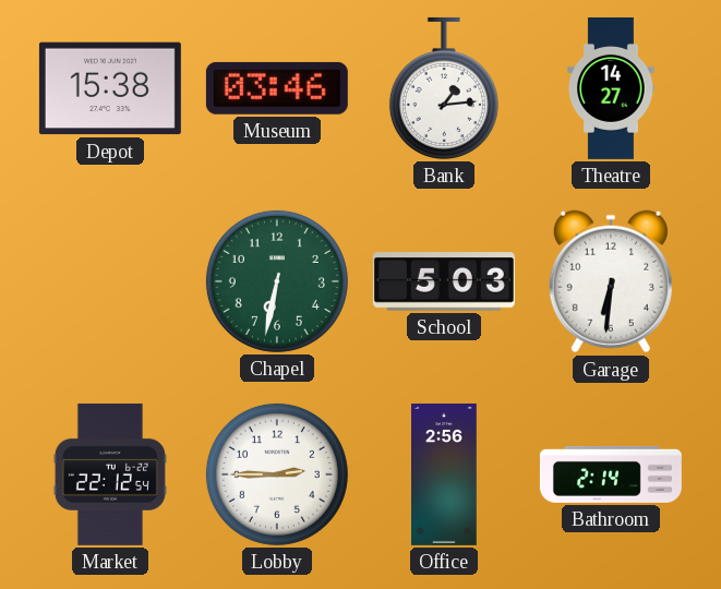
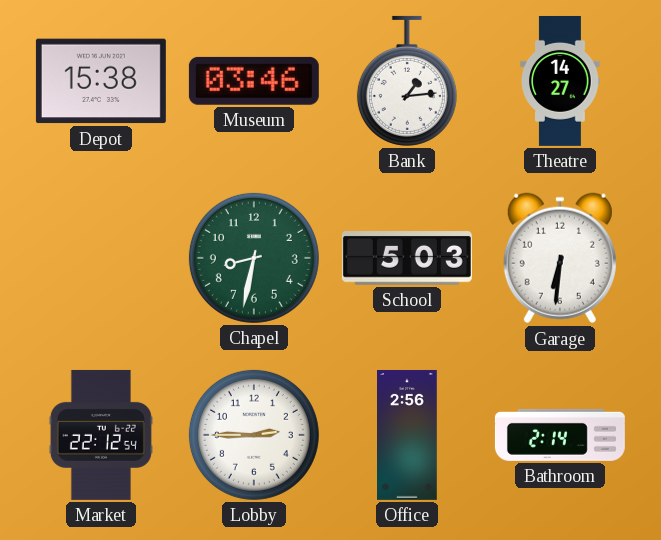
Chapel: 6:32 -> 8:32 (254, 258)
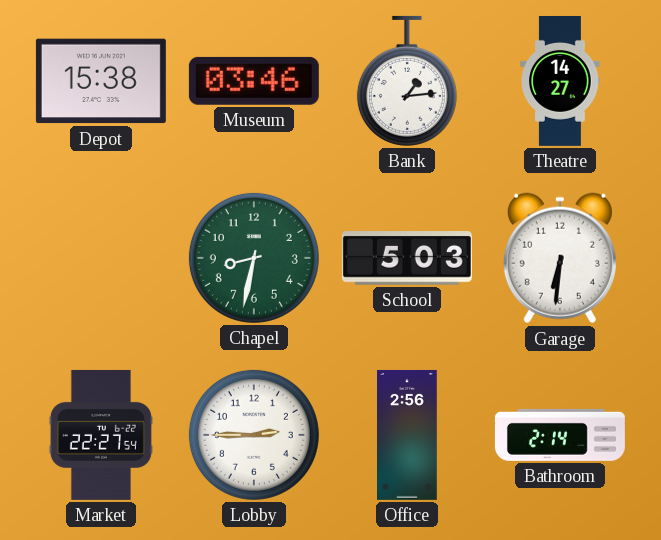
Market: 22:12 -> 22:27 (101, 435)
